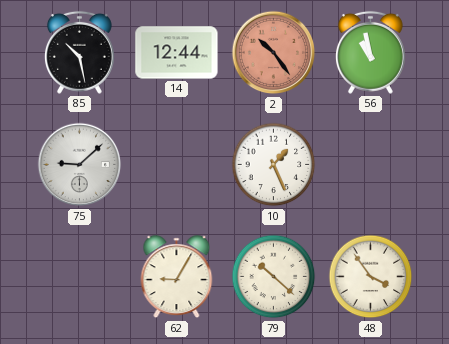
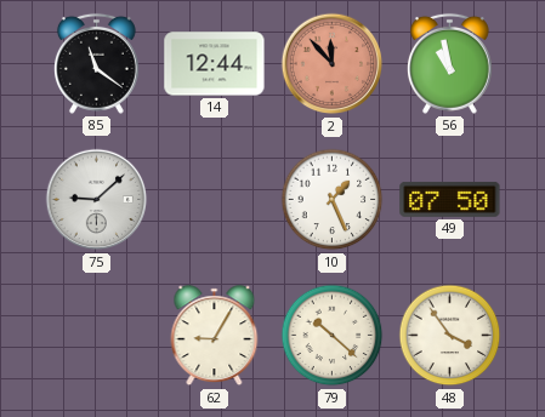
85: 10:28 -> 11:21 (96, 63)
2: 10:24 -> 11:53 (333, 64)
49: none -> 07:50 (450, 199)
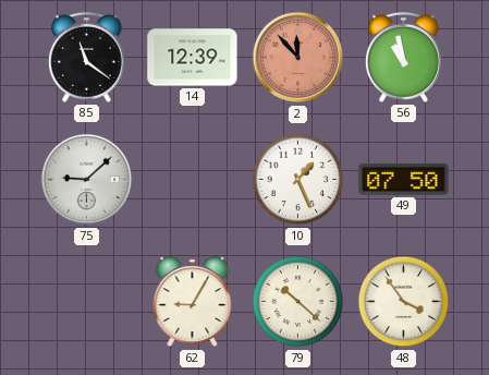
14: 12:44 -> 12:39 (193, 58)
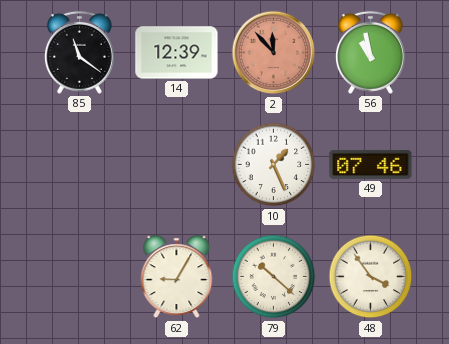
75: 9:08 -> none (87, 180)
49: 07:50 -> 07:46 (371, 164)
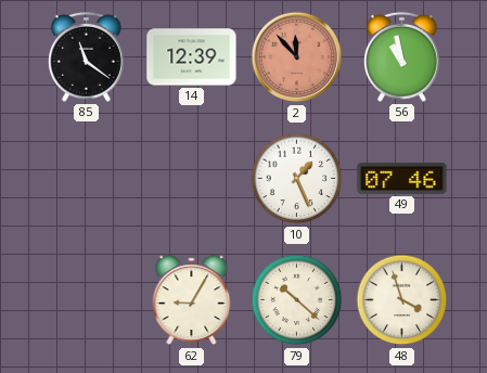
48: 3:54 -> 3:57 (402, 300)
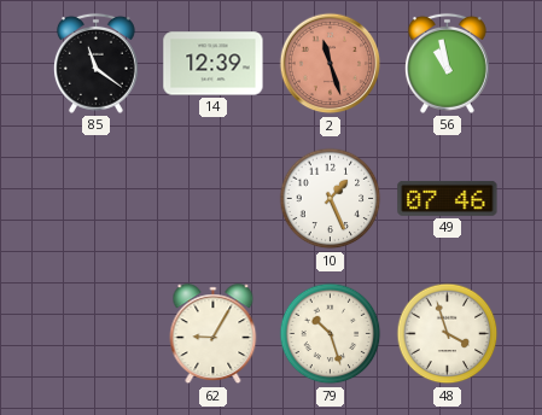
2: 11:53 -> 11:27 (331, 64)
79: 10:22 -> 10:27 (331, 334)
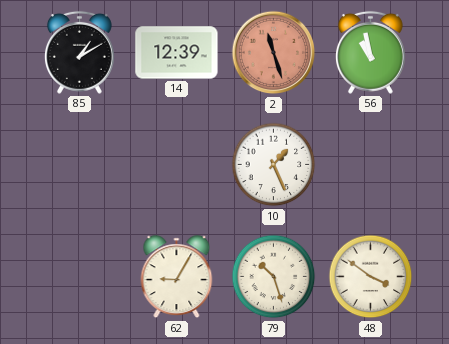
85: 11:21 -> 1:10 (79, 52)
49: 07:46 -> none (448, 198)
48: 3:57 -> 3:51 (371, 277)
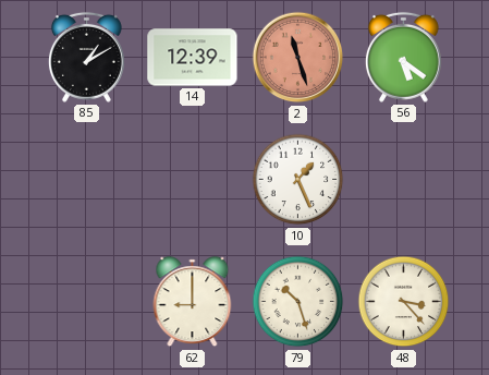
56: 10:58 -> 5:21 (403, 57)
62: 9:05 -> 9:00 (193, 302)
48: 3:51 -> 3:23 (404, 302)
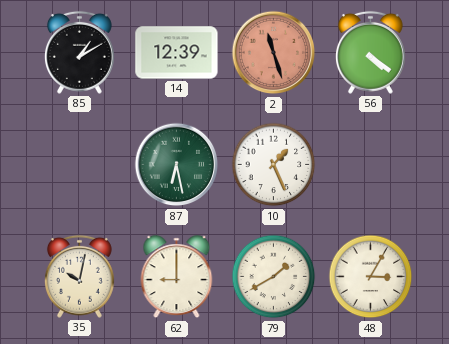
56: 5:21 -> 4:21 (370, 52)
87: none -> 6:28 (177, 165)
35: none -> 10:02 (79, 276)
79: 10:27 -> 1:40 (274, 277)
48: 3:23 -> 3:05 (371, 277)
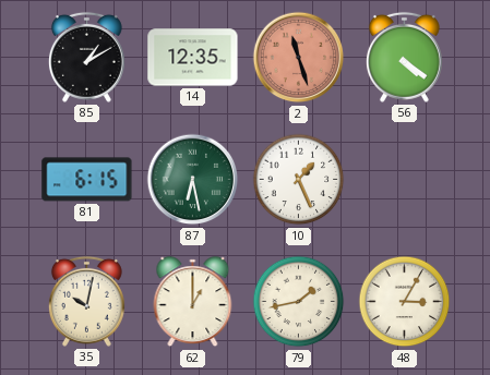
14: 12:39 -> 12:35 (193, 58)
81: none -> 6:15 (87, 180)
62: 9:00 -> 1:00 (193, 302)
79: 1:40 -> 1:43 (299, 302)
